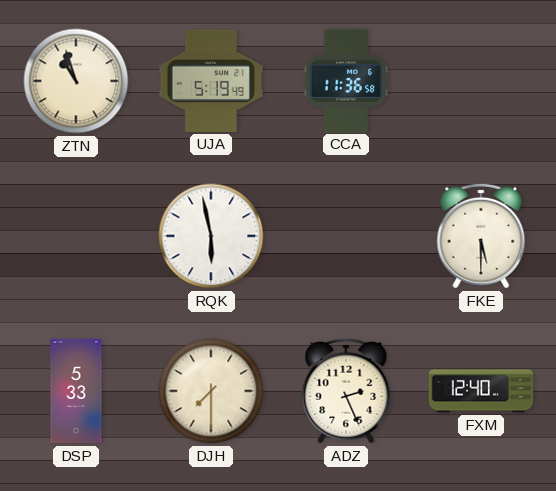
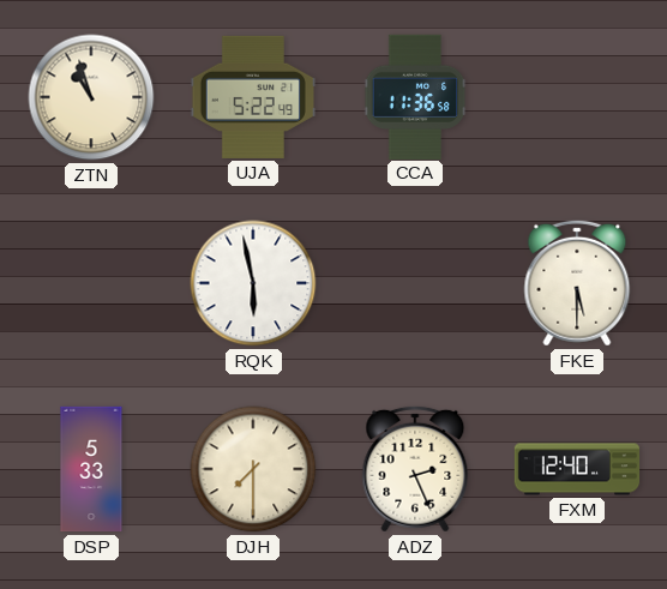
UJA: 5:19 -> 5:22 (252, 97)
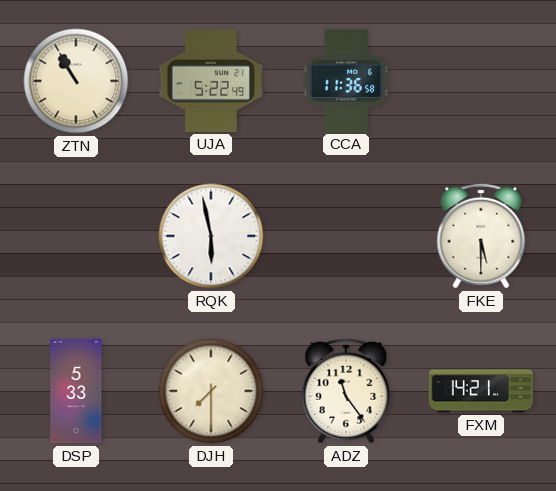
ZTN: 10:57 -> 10:55 (76, 81)
ADZ: 2:26 -> 11:24 (346, 391)
FXM: 12:40 -> 14:21 (481, 391)
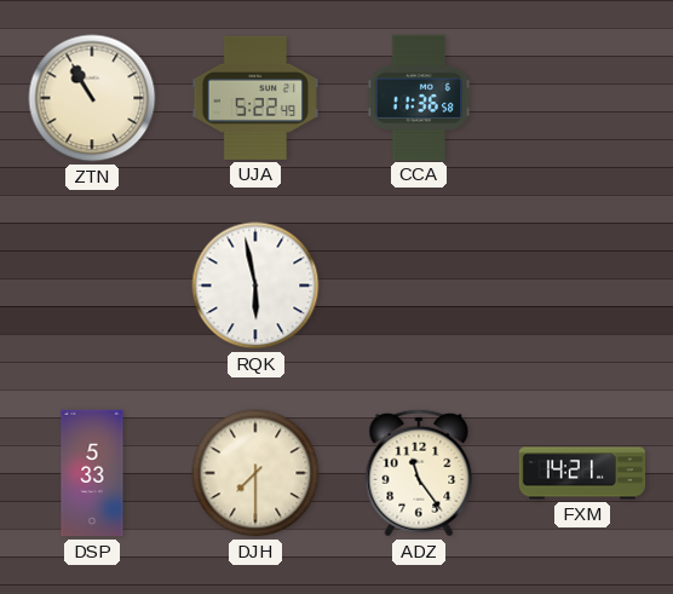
FKE: 5:30 -> none (481, 236)
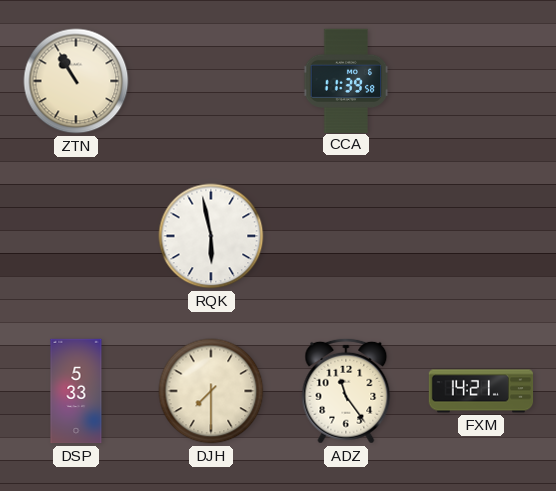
UJA: 5:22 -> none (254, 98)
CCA: 11:36 -> 11:39 (346, 80)
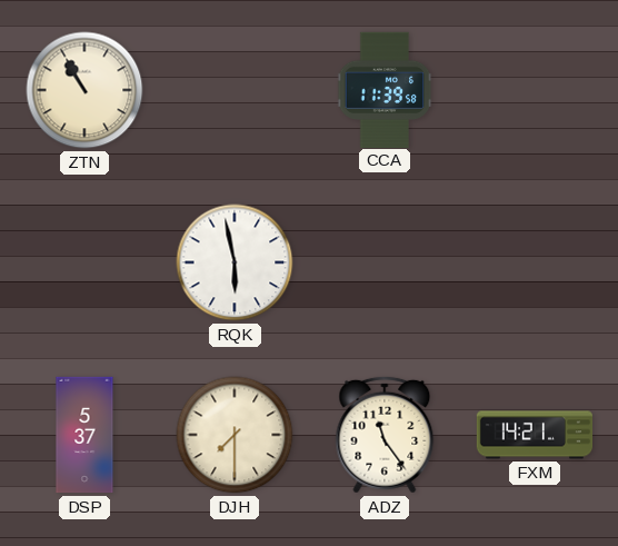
DSP: 5:33 -> 5:37 (84, 435)
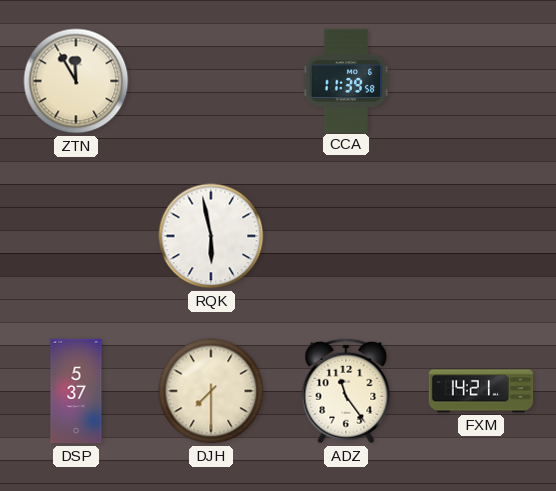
ZTN: 10:55 -> 11:55 (76, 81)
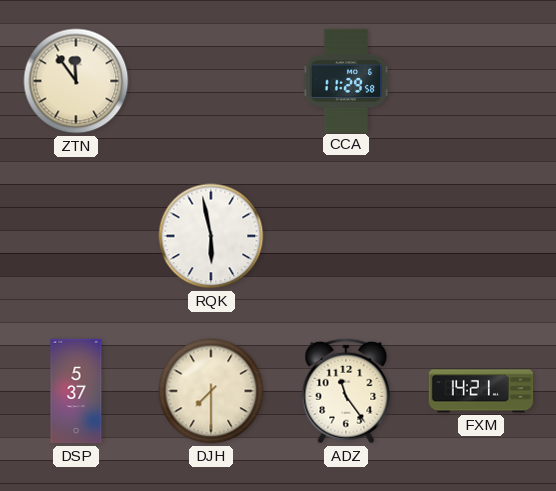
ZTN: 11:55 -> 11:54 (76, 81)
CCA: 11:39 -> 11:29 (346, 80)
